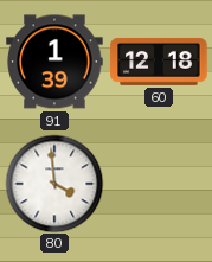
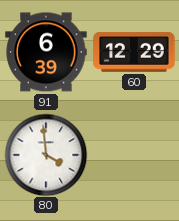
91: 1:39 -> 6:39 (46, 52)
60: 12:18 -> 12:29 (134, 52)
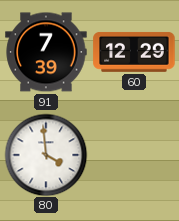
91: 6:39 -> 7:39 (46, 52)
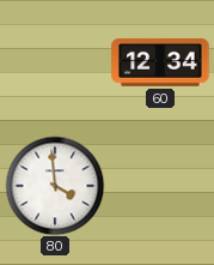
91: 7:39 -> none (46, 52)
60: 12:29 -> 12:34 (160, 62)
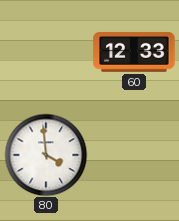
60: 12:34 -> 12:33 (134, 52)
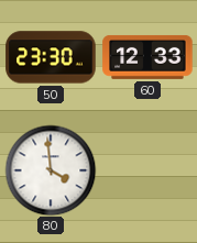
50: none -> 23:30 (51, 57)
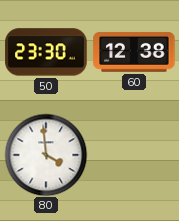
60: 12:33 -> 12:38 (134, 52)
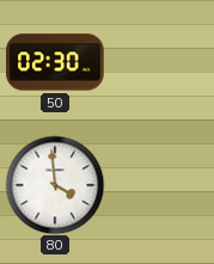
50: 23:30 -> 02:30 (55, 62)
60: 12:38 -> none (134, 52)
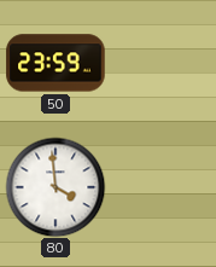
50: 02:30 -> 23:59 (56, 63)
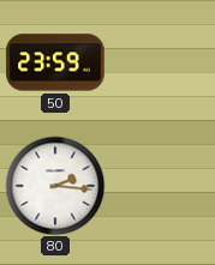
80: 3:59 -> 2:16 (55, 186)
